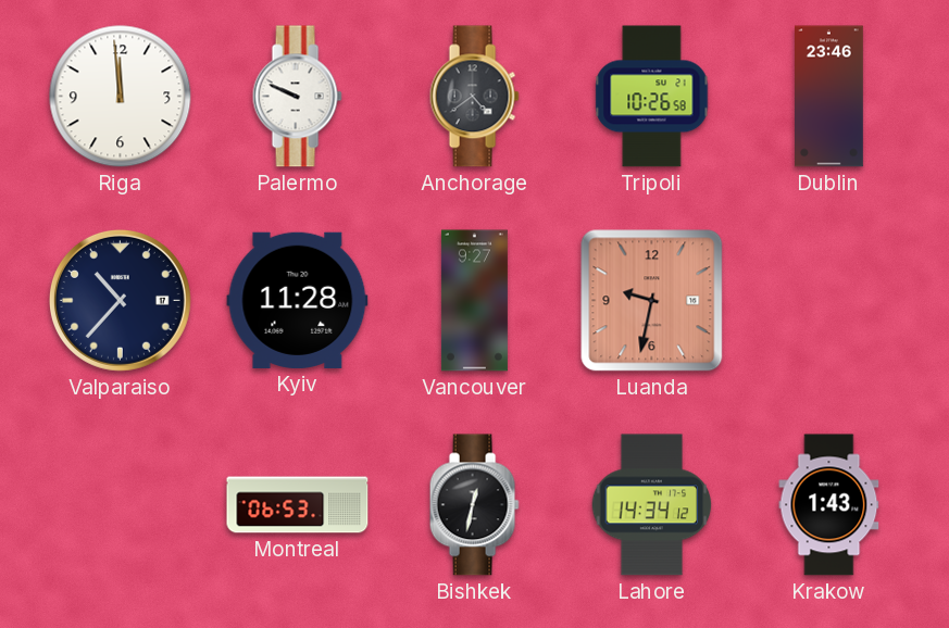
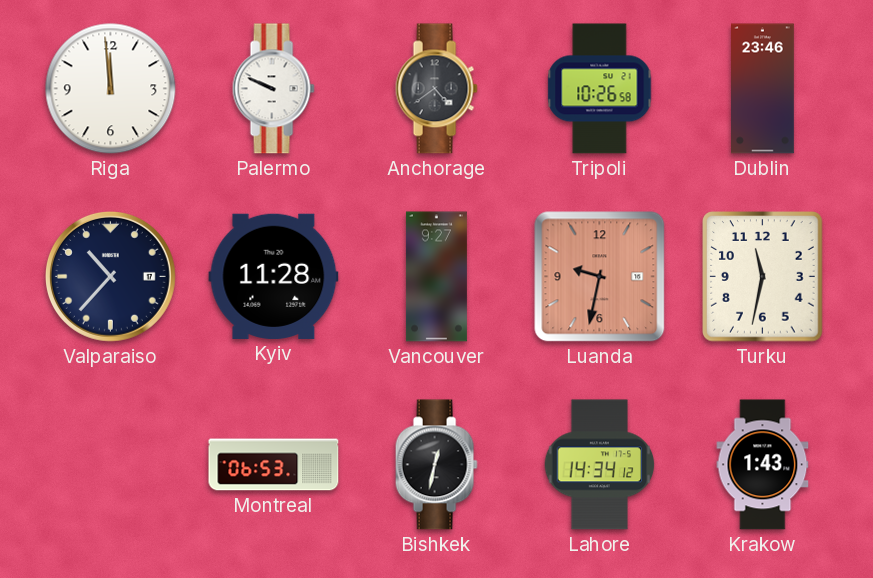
Turku: none -> 11:32 (763, 277)
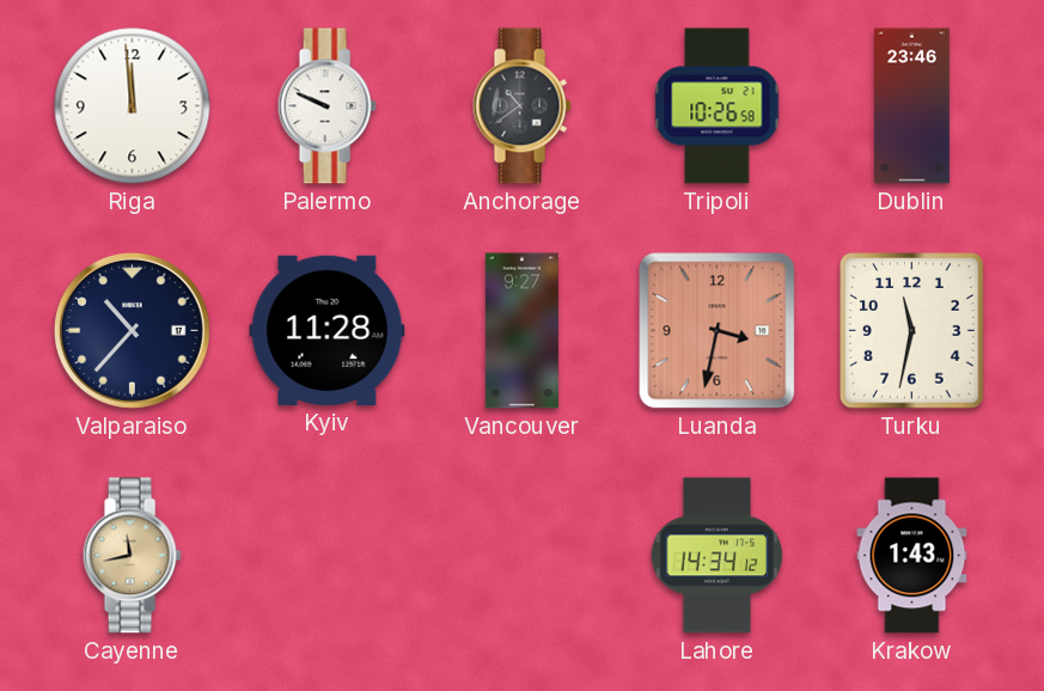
Anchorage: 4:39 -> 10:39 (521, 106)
Luanda: 9:32 -> 3:32 (718, 331)
Cayenne: none -> 11:43 (132, 556)
Montreal: 06:53 -> none (274, 465)
Bishkek: 12:32 -> none (436, 465)
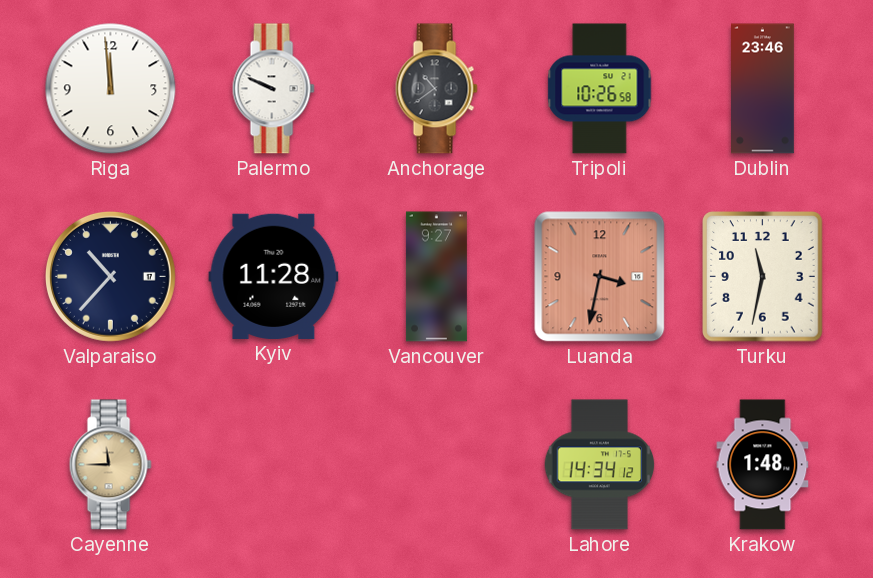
Cayenne: 11:43 -> 11:45 (110, 465)
Krakow: 1:43 -> 1:48 (763, 465)
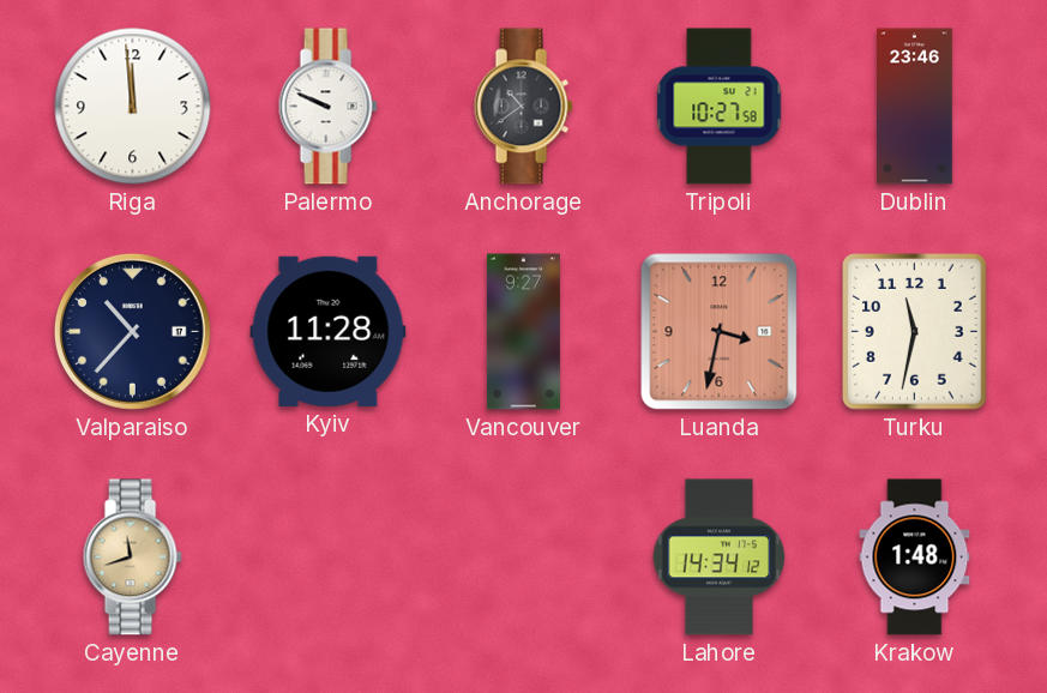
Tripoli: 10:26 -> 10:27 (720, 107)
Cayenne: 11:45 -> 11:42 (132, 558)
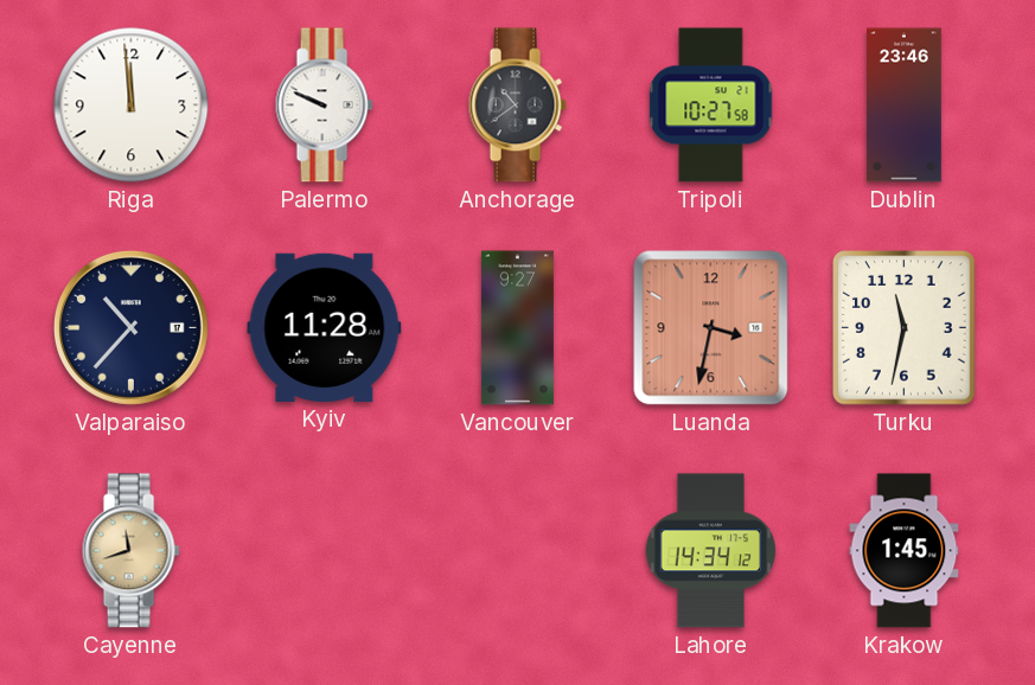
Krakow: 1:48 -> 1:45 (905, 551)
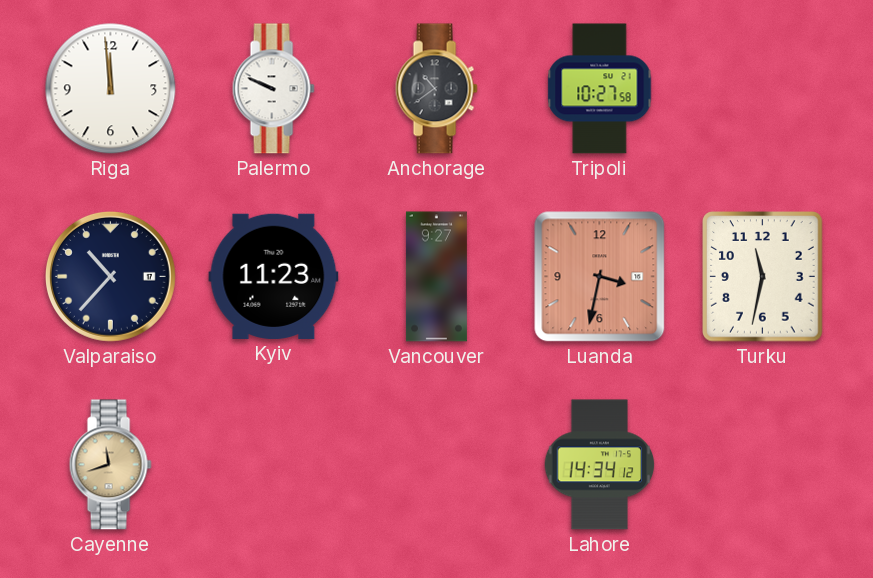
Dublin: 23:46 -> none (905, 105)
Kyiv: 11:28 -> 11:23 (274, 276)
Krakow: 1:45 -> none (905, 551)
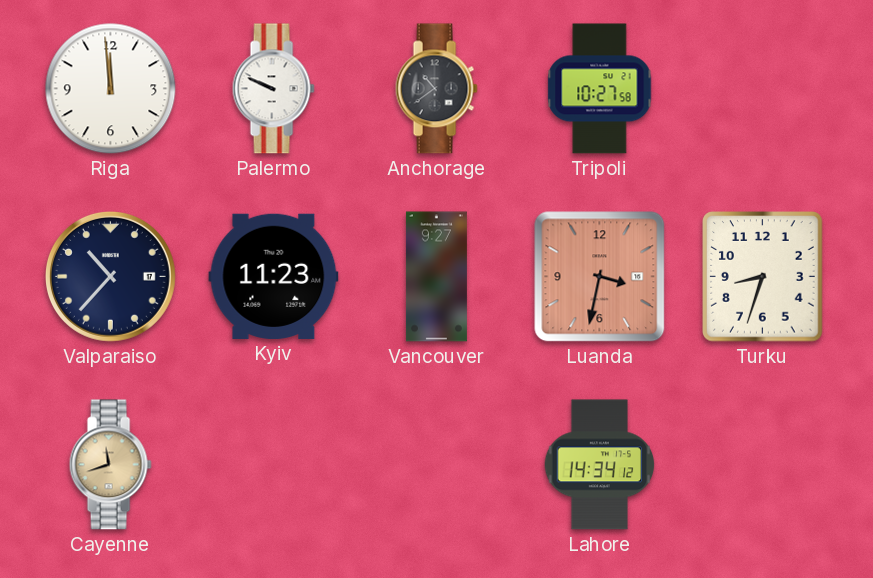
Turku: 11:32 -> 8:33 (763, 277)
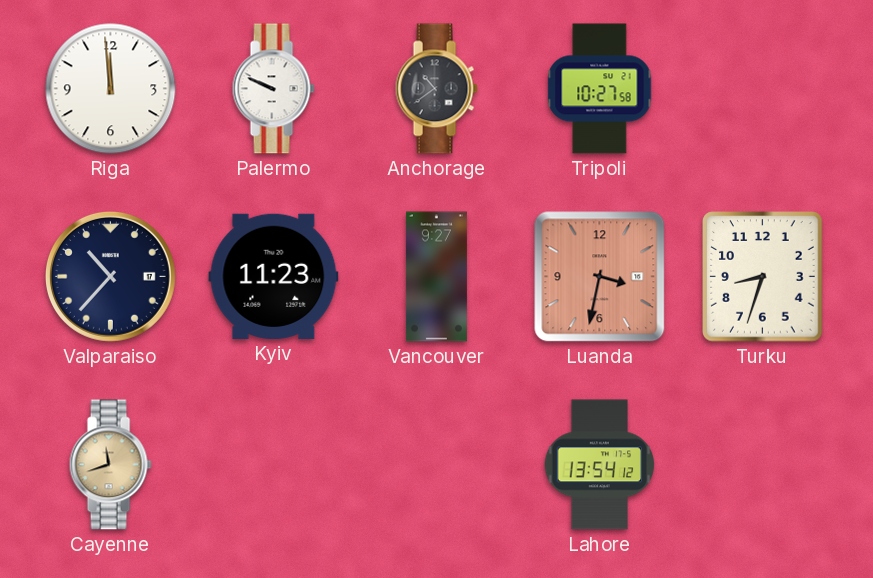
Lahore: 14:34 -> 13:54 (600, 465)
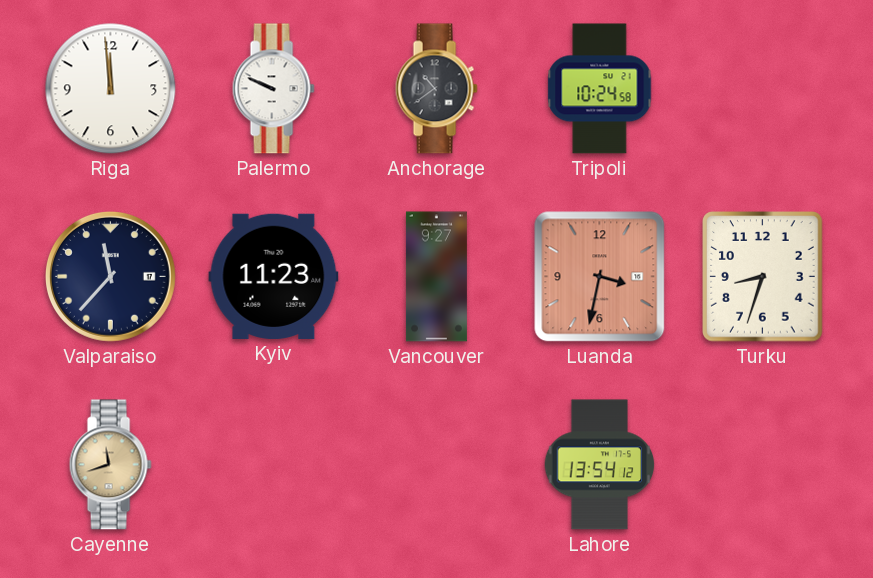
Tripoli: 10:27 -> 10:24 (600, 89)
Valparaiso: 10:37 -> 11:37 (110, 276)
